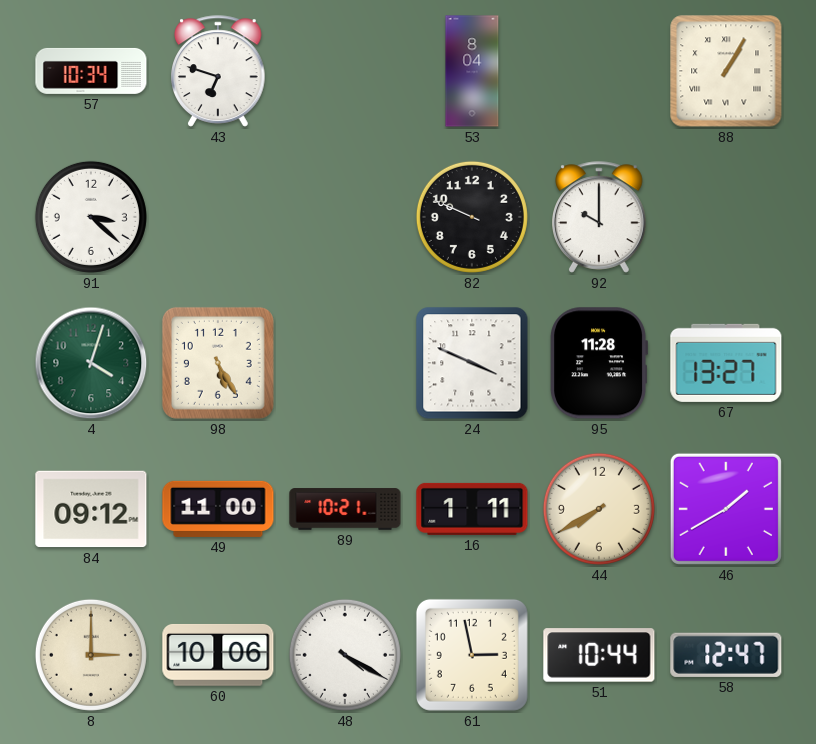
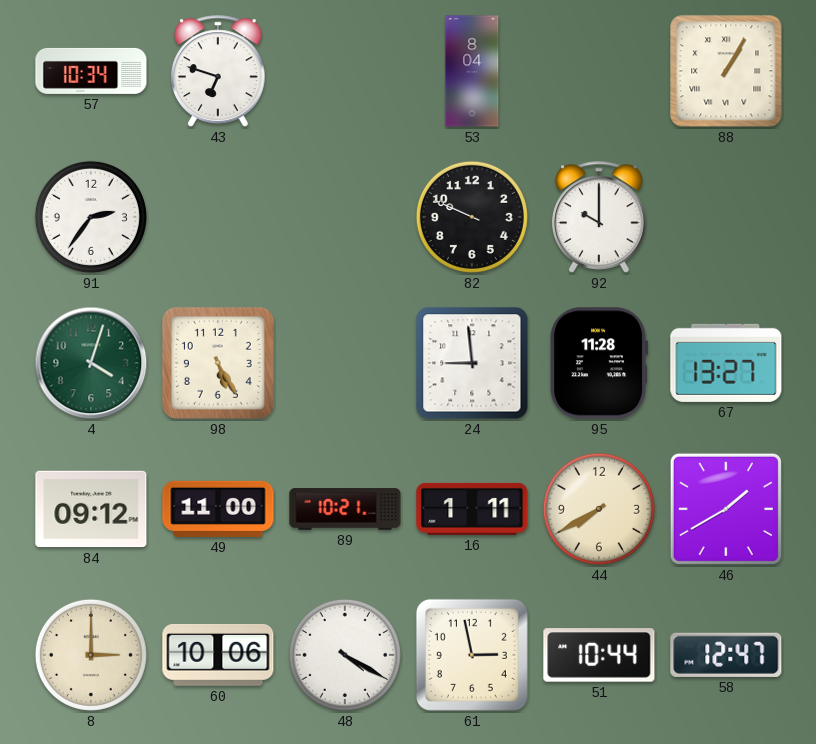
91: 3:22 -> 2:36 (91, 217)
24: 3:49 -> 8:59 (472, 363)
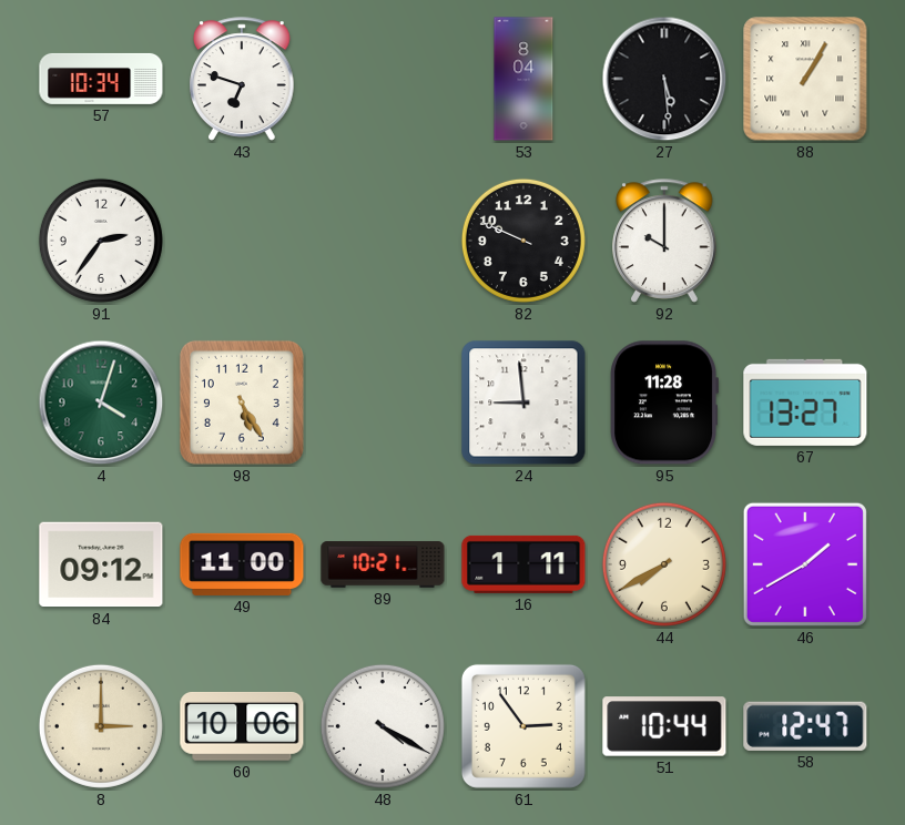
27: none -> 5:29 (664, 79)
61: 2:58 -> 2:54 (523, 726)
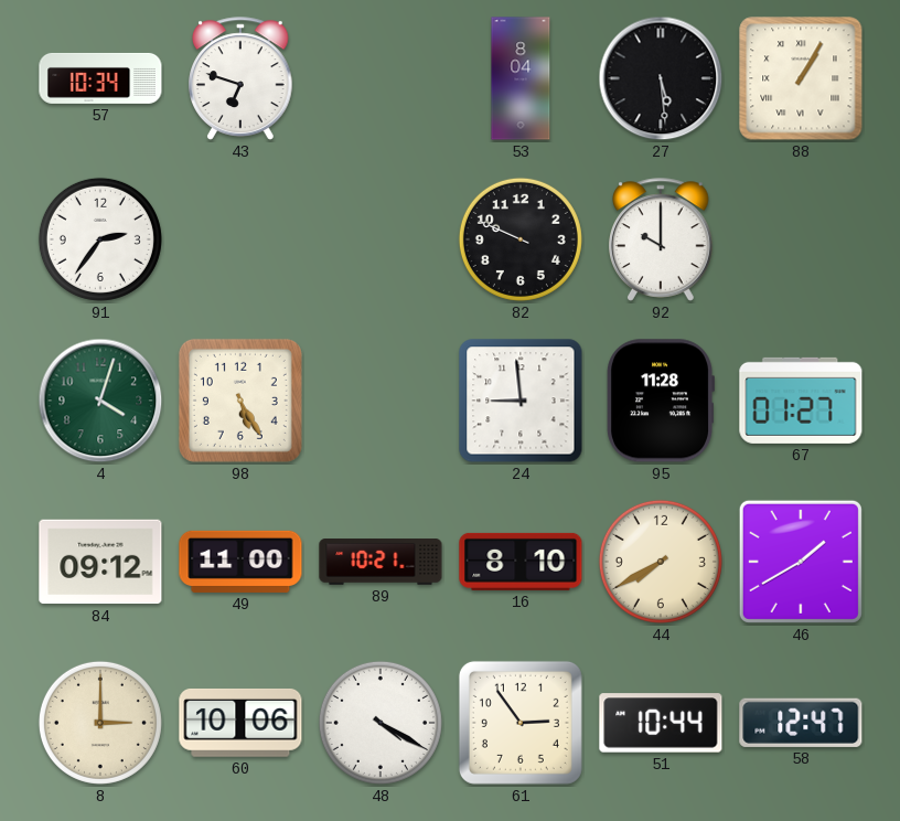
67: 13:27 -> 01:27 (801, 401)
16: 1:11 -> 8:10 (521, 562)
